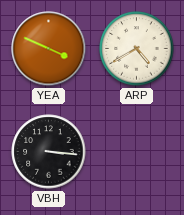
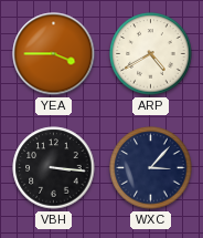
YEA: 3:49 -> 3:45 (54, 54)
WXC: none -> 3:07 (151, 168)
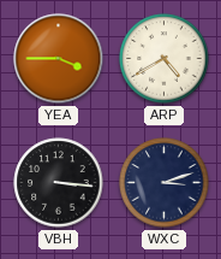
WXC: 3:07 -> 3:12 (165, 183)
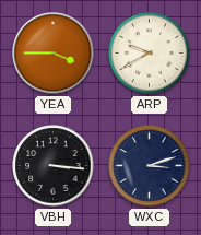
ARP: 4:40 -> 9:40 (150, 54)
